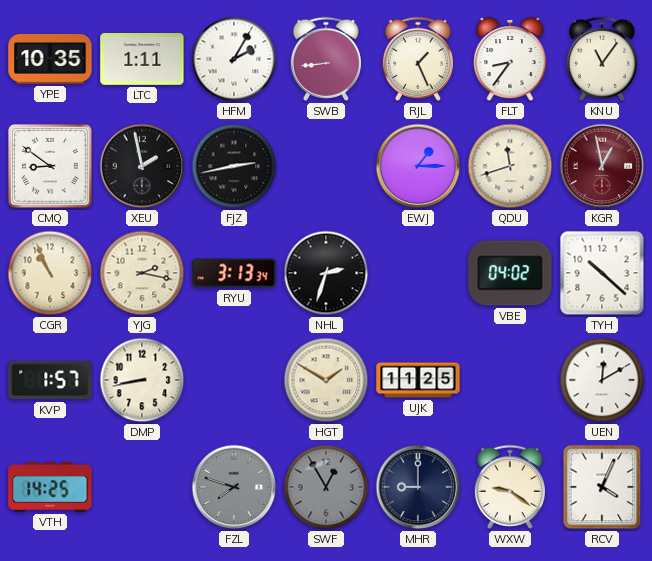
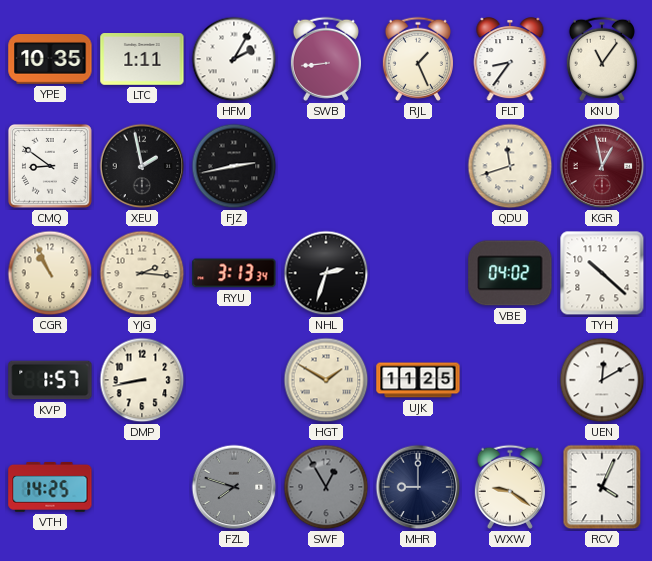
EWJ: 1:15 -> none (418, 166)
YJG: 2:17 -> 2:16 (142, 273)
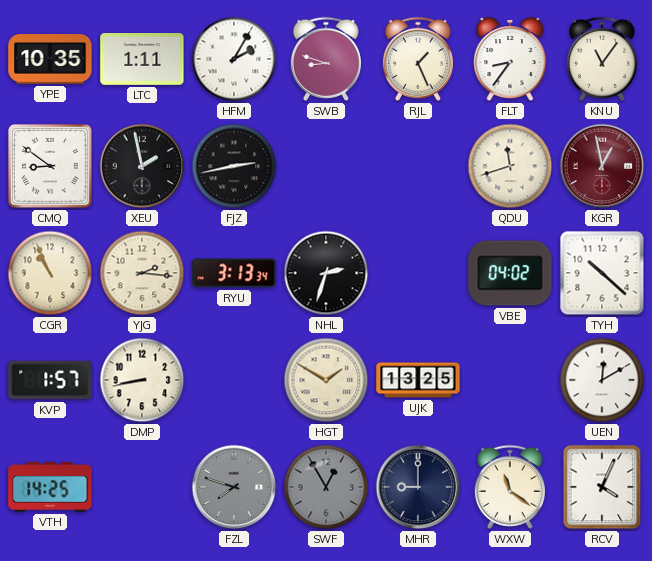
SWB: 8:44 -> 8:48 (326, 59)
UJK: 11:25 -> 13:25 (418, 380)
WXW: 9:21 -> 11:21 (510, 487)
